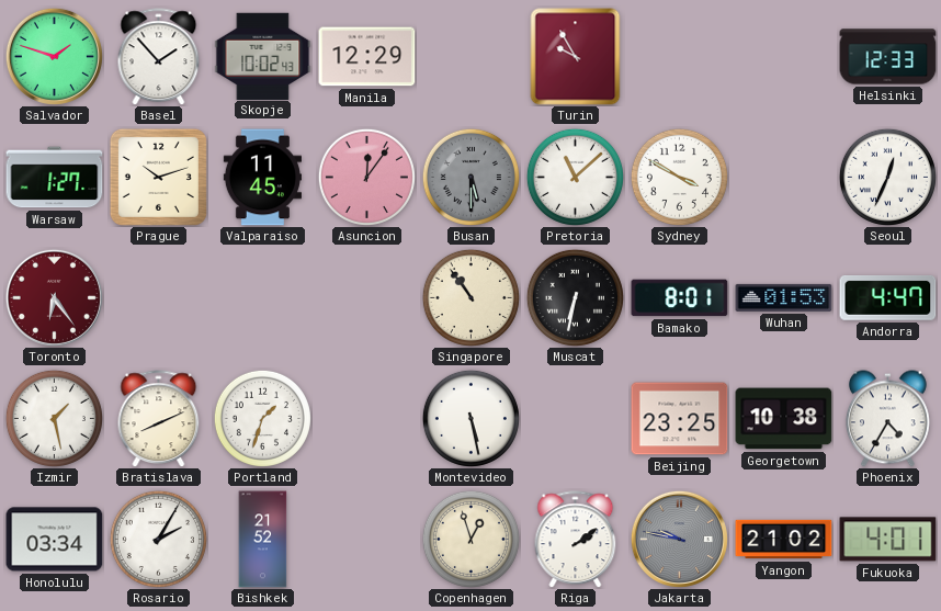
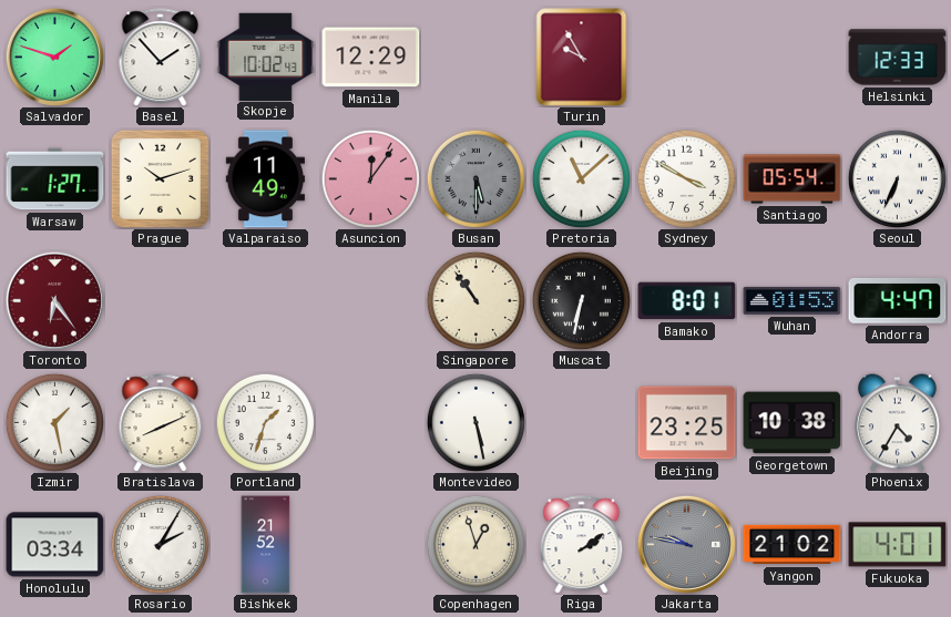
Valparaiso: 11:45 -> 11:49 (265, 179)
Santiago: none -> 05:54 (792, 179)
Seoul: 12:34 -> 6:34 (897, 178)
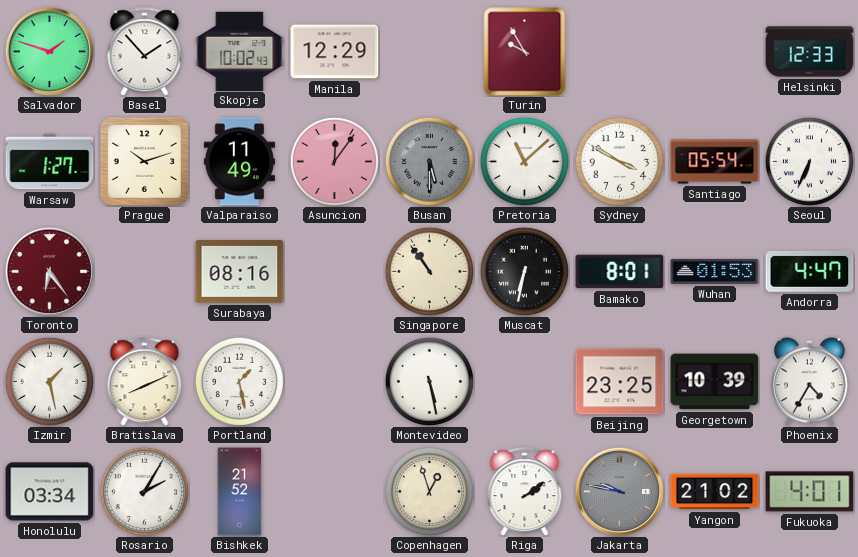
Surabaya: none -> 08:16 (240, 271)
Portland: 1:33 -> 1:28 (239, 381)
Georgetown: 10:38 -> 10:39 (715, 382)
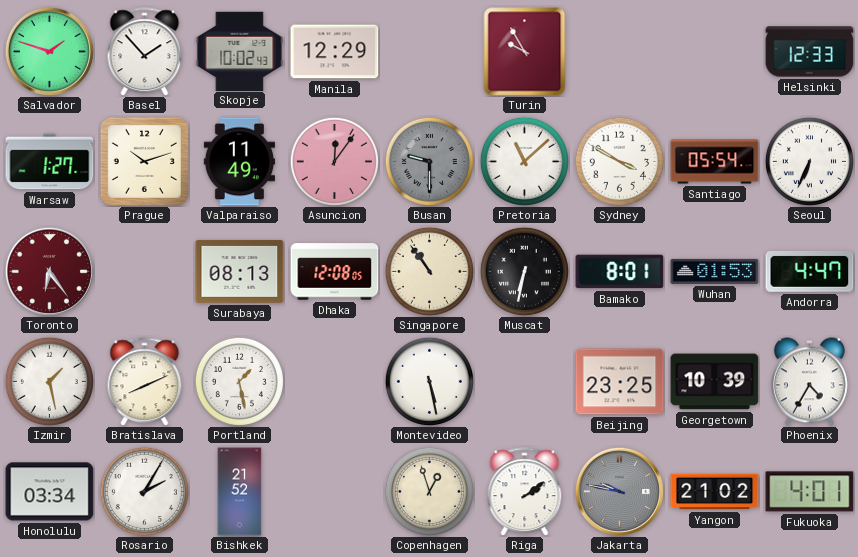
Busan: 5:30 -> 9:30 (429, 161)
Surabaya: 08:16 -> 08:13 (240, 271)
Dhaka: none -> 12:08 (335, 272)
